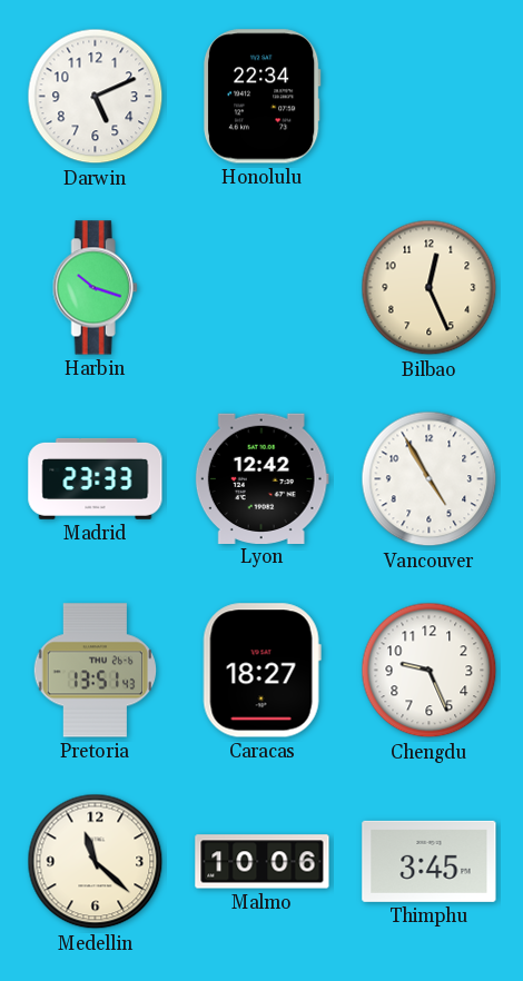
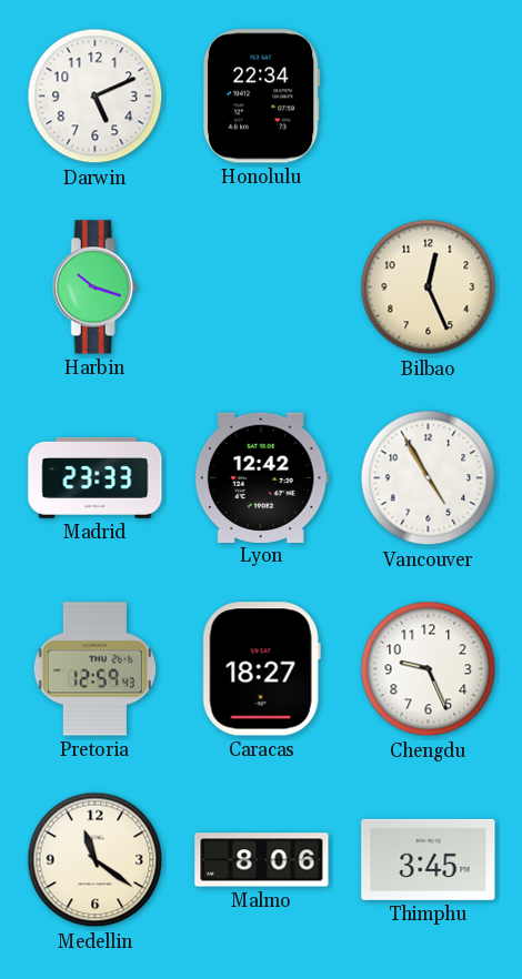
Pretoria: 13:51 -> 12:59 (94, 669)
Medellin: 11:22 -> 11:21 (96, 860)
Malmo: 10:06 -> 8:06 (262, 860)
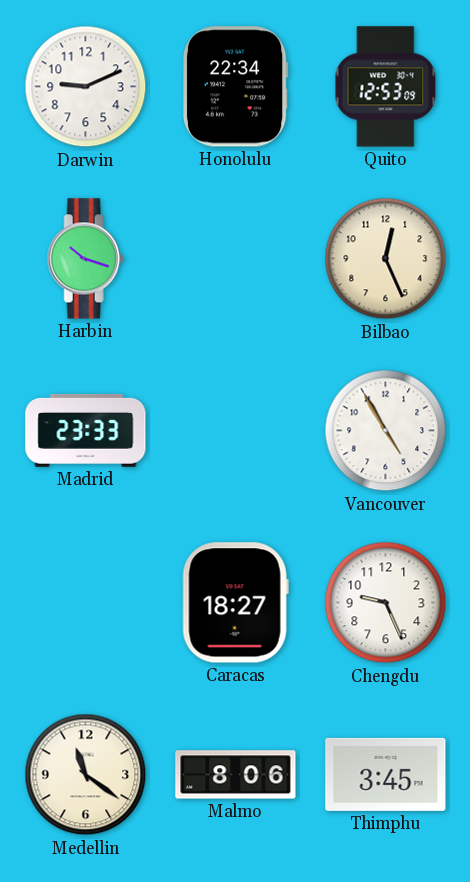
Darwin: 5:11 -> 9:11 (86, 87)
Quito: none -> 12:53 (386, 87)
Lyon: 12:42 -> none (261, 477)
Pretoria: 12:59 -> none (94, 669)
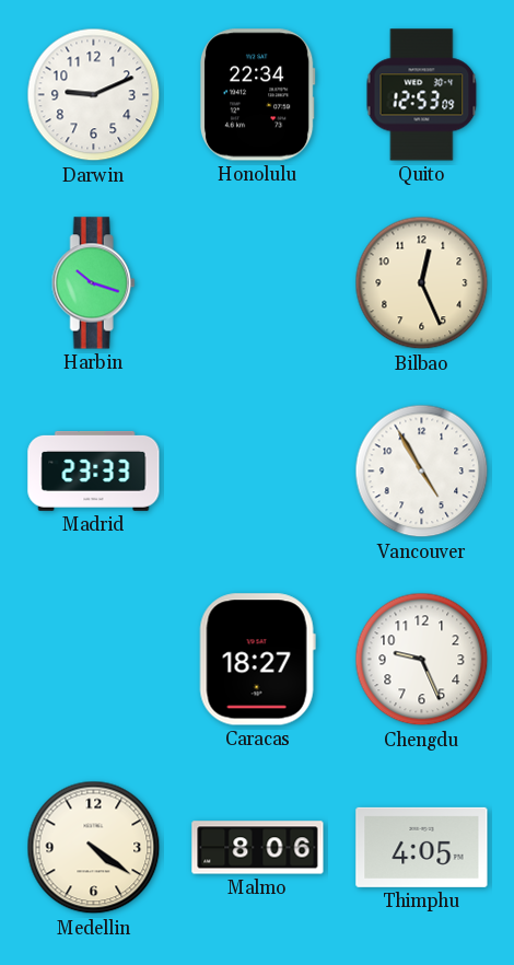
Medellin: 11:21 -> 4:21 (94, 848)
Thimphu: 3:45 -> 4:05 (422, 847)
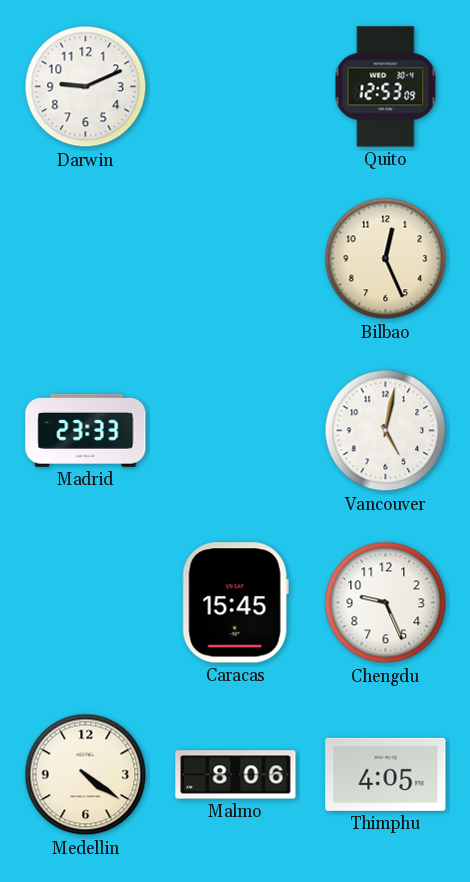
Honolulu: 22:34 -> none (257, 95)
Harbin: 10:18 -> none (93, 283)
Vancouver: 4:55 -> 5:02 (386, 431)
Caracas: 18:27 -> 15:45 (235, 603)
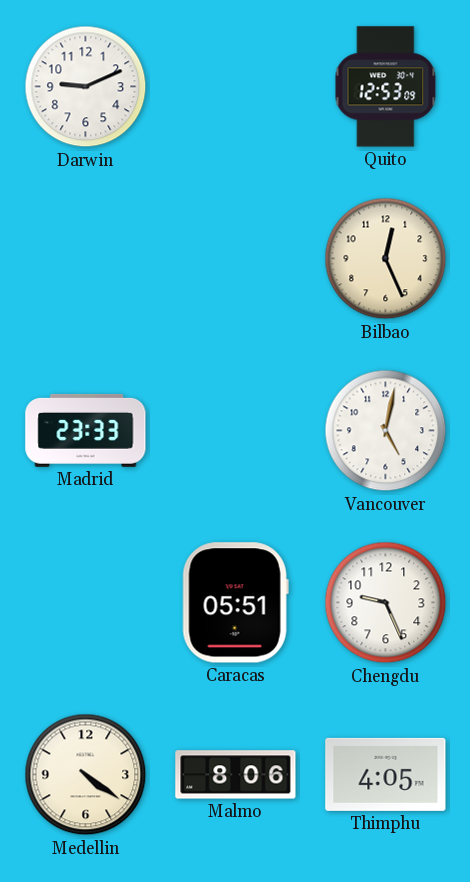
Caracas: 15:45 -> 05:51 (235, 603)
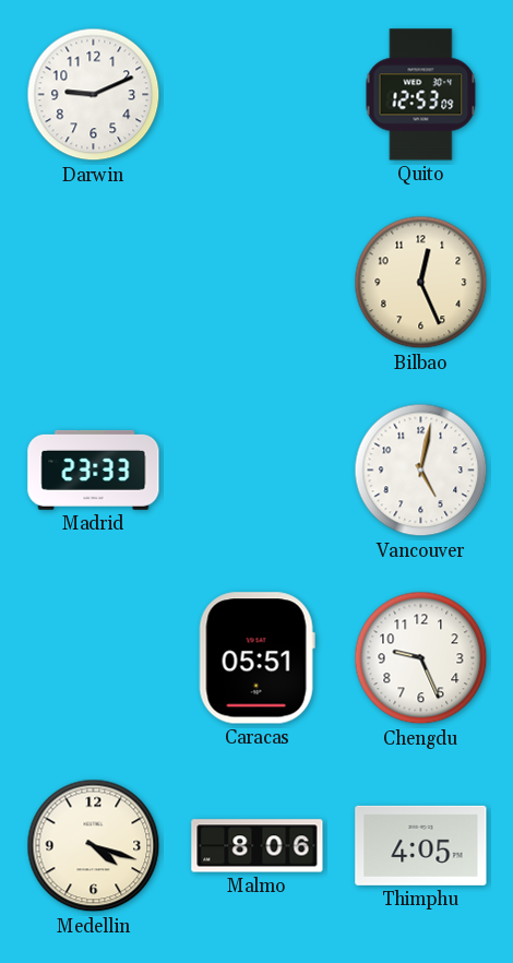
Medellin: 4:21 -> 4:18 (94, 846)
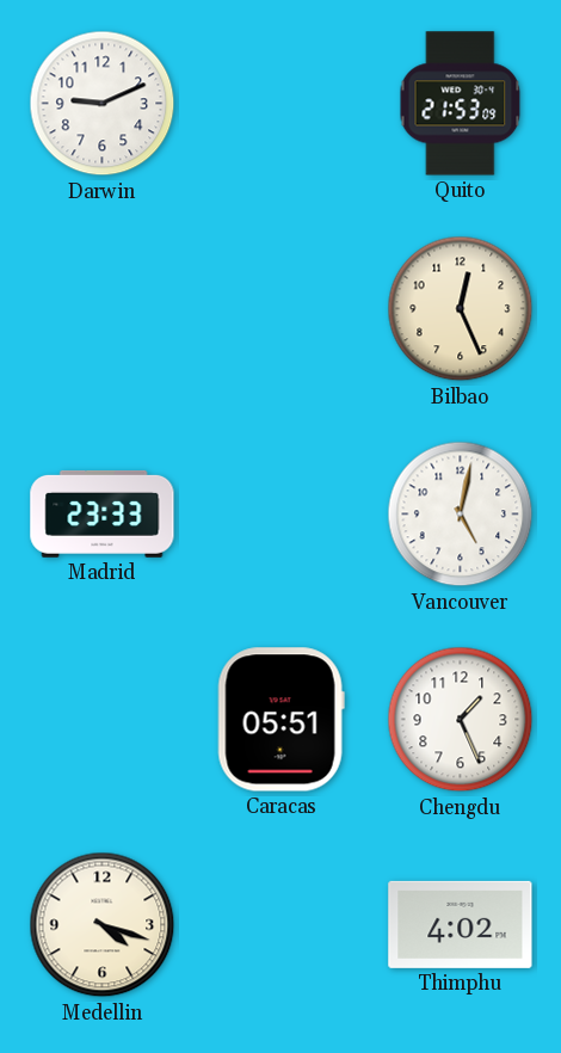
Quito: 12:53 -> 21:53 (461, 104)
Chengdu: 9:26 -> 1:26 (461, 720)
Malmo: 8:06 -> none (258, 846)
Thimphu: 4:05 -> 4:02 (461, 924)
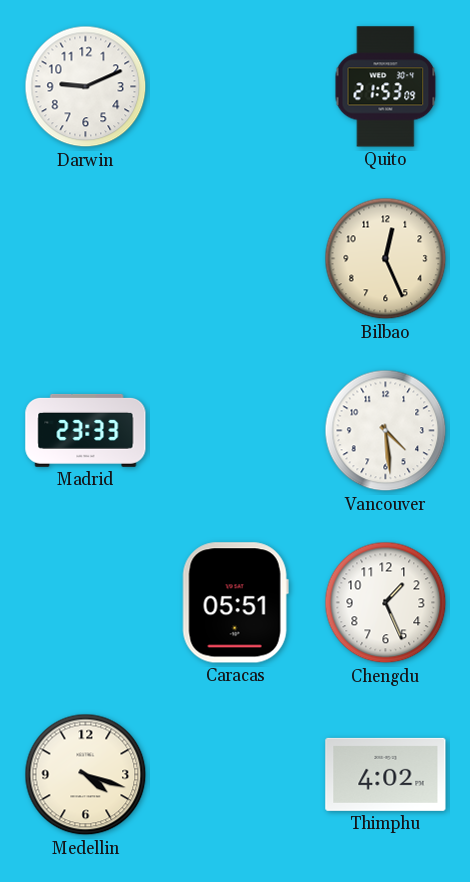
Vancouver: 5:02 -> 4:29 (386, 431)
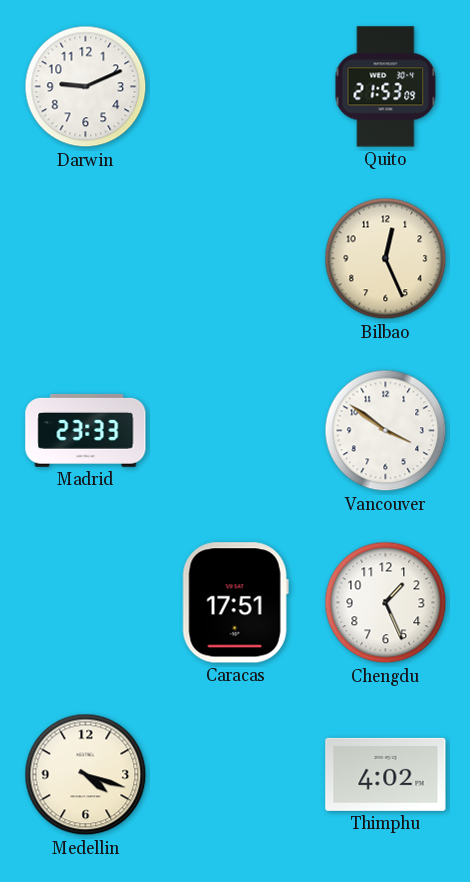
Vancouver: 4:29 -> 3:51 (386, 431)
Caracas: 05:51 -> 17:51 (235, 603)
